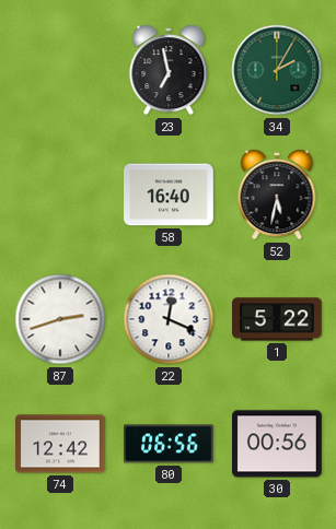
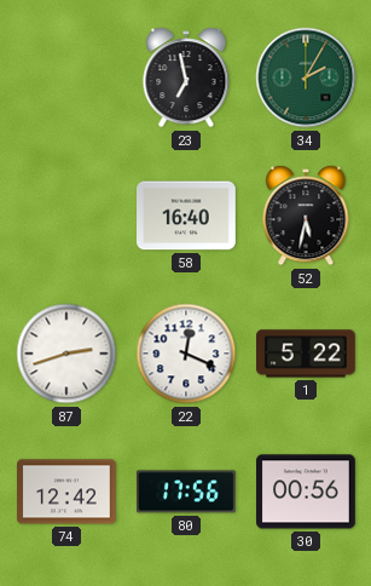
80: 06:56 -> 17:56 (186, 492)
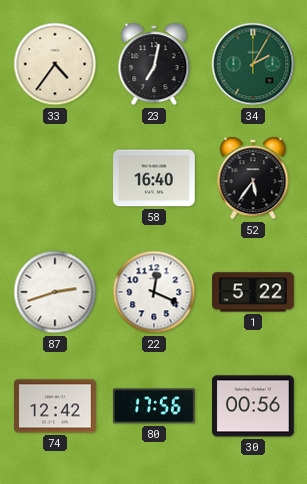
33: none -> 4:36 (55, 64)
23: 6:58 -> 7:02 (154, 64)
52: 5:32 -> 5:36 (253, 178)
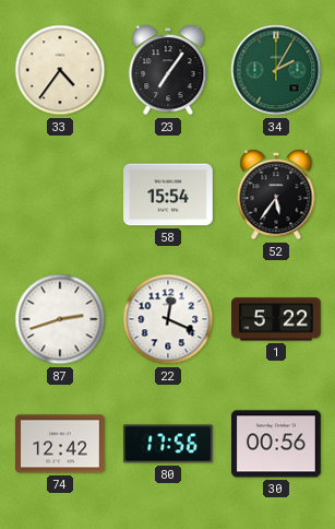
23: 7:02 -> 7:06 (168, 70)
58: 16:40 -> 15:54 (169, 195)
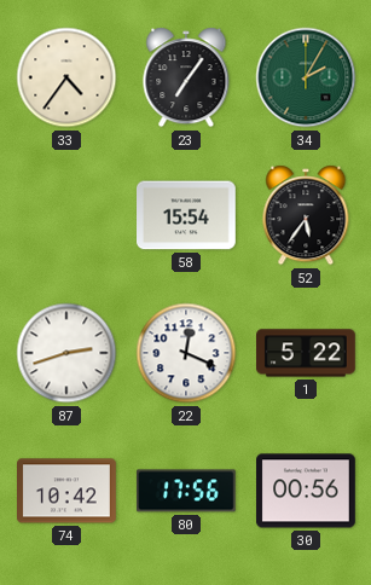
74: 12:42 -> 10:42 (68, 491)
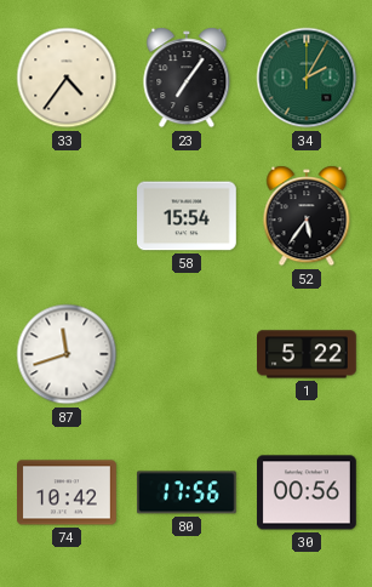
87: 2:42 -> 11:42 (67, 354)
22: 12:19 -> none (186, 353)
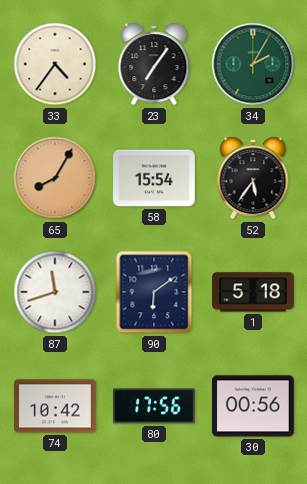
65: none -> 8:05 (55, 178)
90: none -> 6:09 (154, 292)
1: 5:22 -> 5:18 (254, 292)
